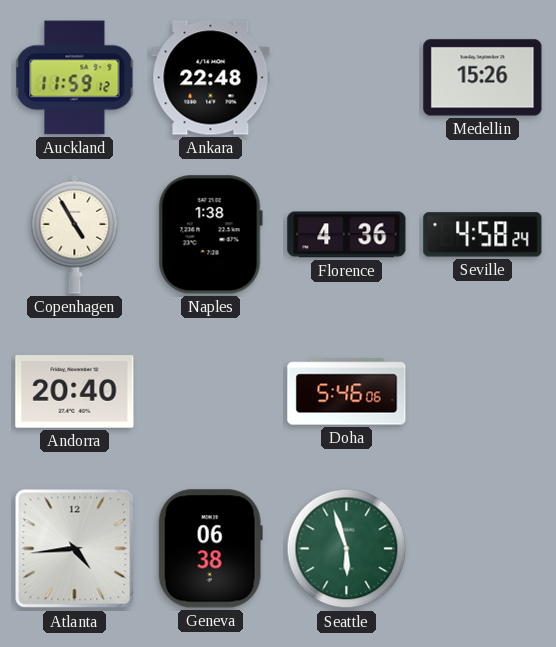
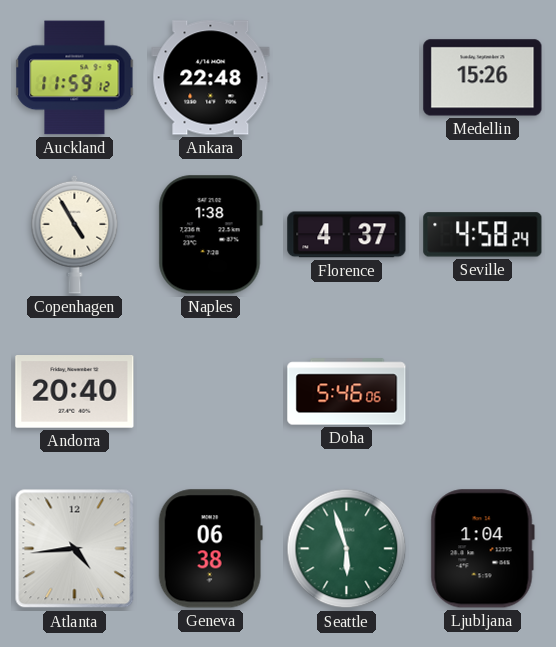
Florence: 4:36 -> 4:37 (347, 235)
Ljubljana: none -> 1:04 (482, 549)
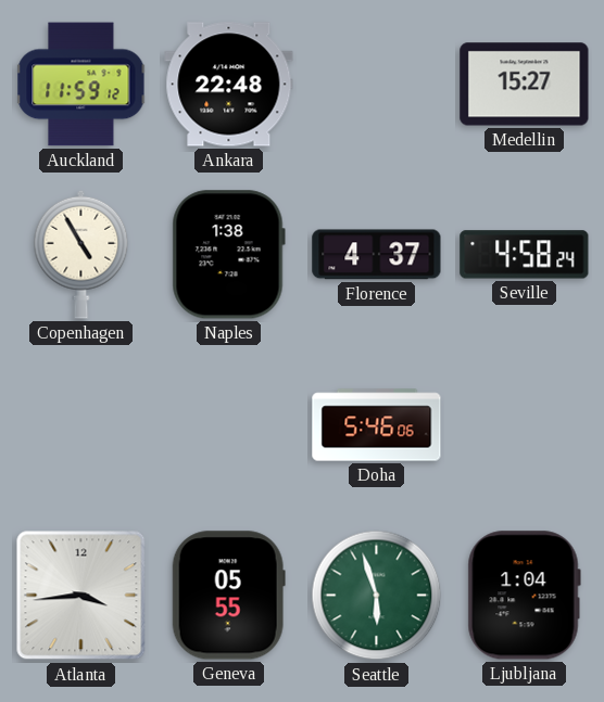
Medellin: 15:26 -> 15:27 (525, 85)
Andorra: 20:40 -> none (75, 392)
Atlanta: 4:44 -> 3:44 (81, 596)
Geneva: 06:38 -> 05:55 (228, 596)
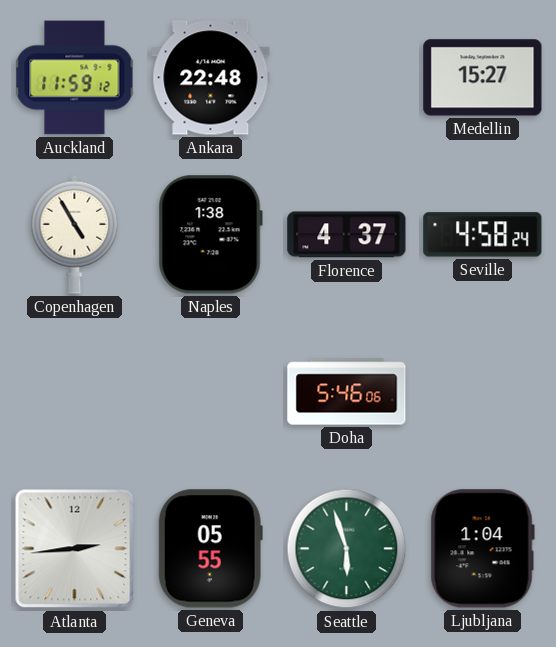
Atlanta: 3:44 -> 2:44 (75, 549)
